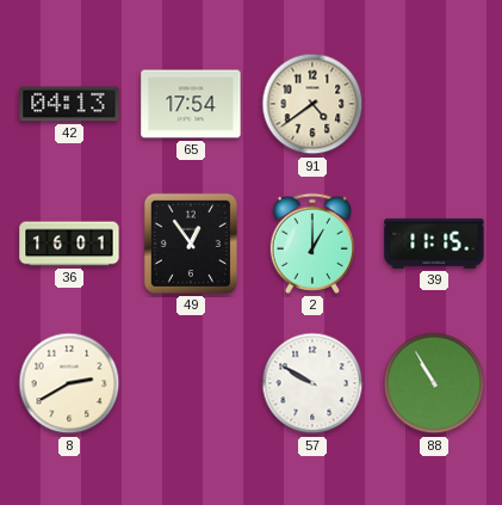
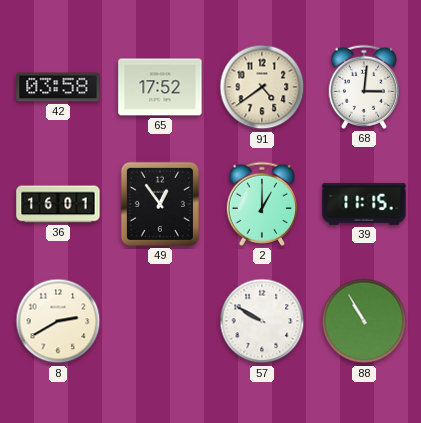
42: 04:13 -> 03:58 (58, 87)
65: 17:54 -> 17:52 (160, 87)
68: none -> 3:01 (364, 87)
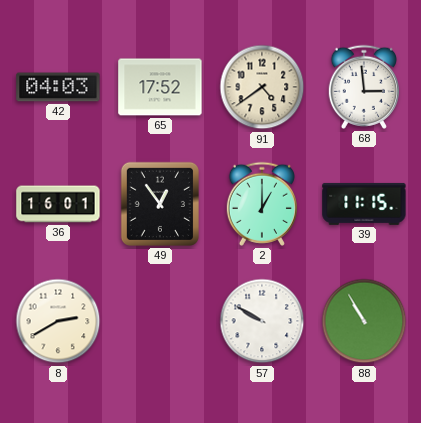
42: 03:58 -> 04:03 (58, 87)
68: 3:01 -> 2:59 (364, 87)
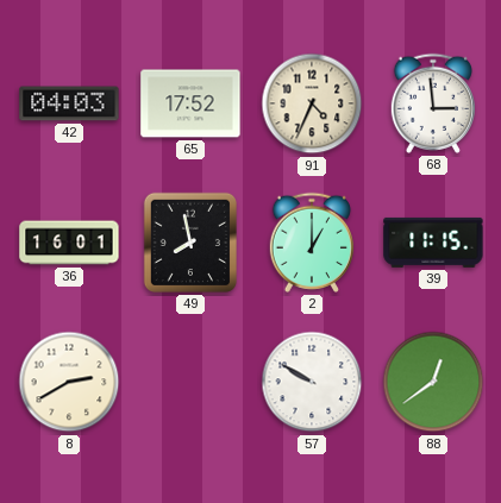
91: 4:39 -> 4:34 (312, 103)
49: 12:54 -> 7:58 (190, 243)
88: 10:55 -> 12:39 (433, 382)
